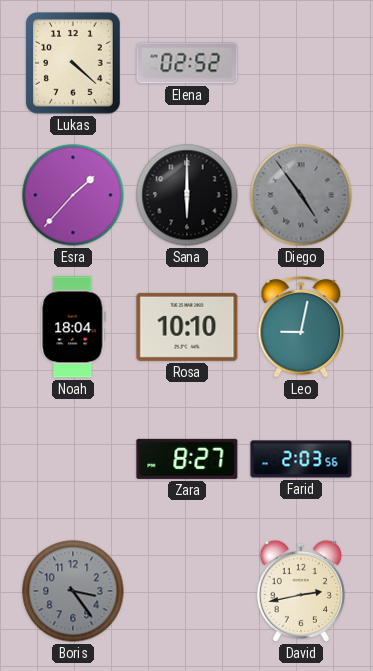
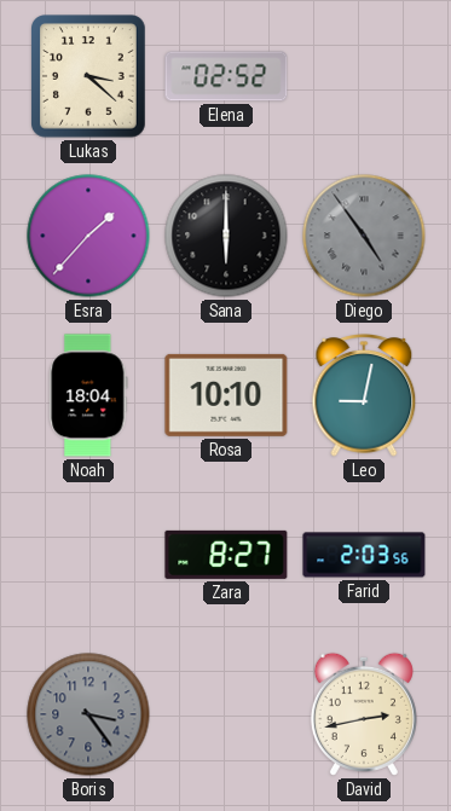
Lukas: 4:22 -> 3:22 (89, 76)
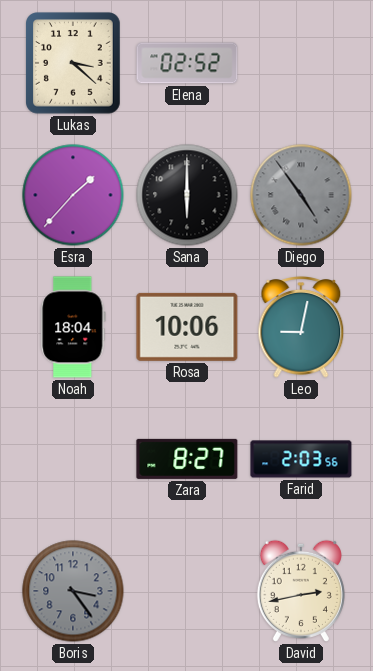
Rosa: 10:10 -> 10:06 (187, 327)
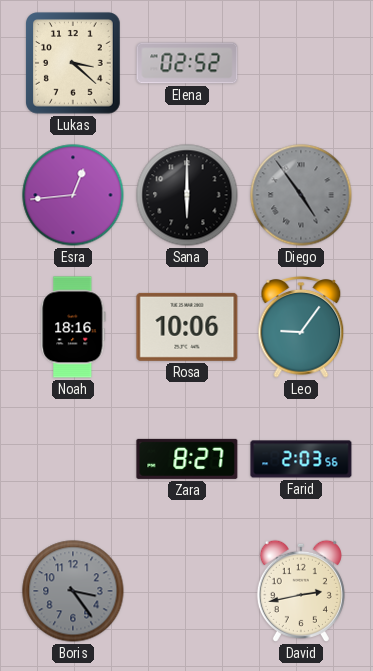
Esra: 1:37 -> 12:44 (73, 195)
Noah: 18:04 -> 18:16 (73, 327)
Leo: 9:02 -> 9:06 (301, 327)
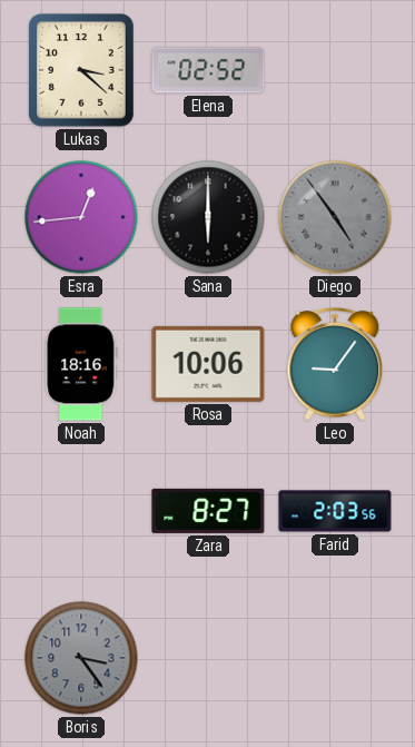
David: 2:43 -> none (301, 591)
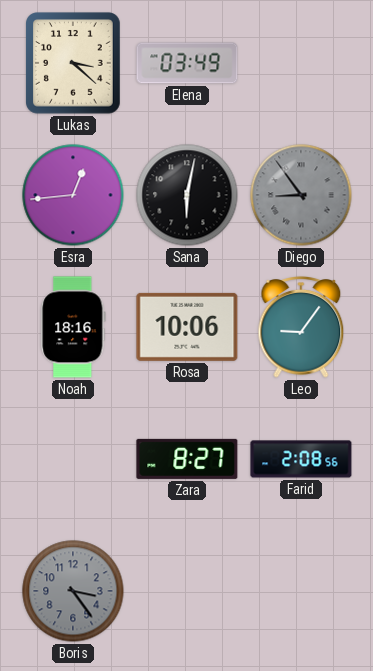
Elena: 02:52 -> 03:49 (187, 63)
Sana: 6:00 -> 6:02 (187, 195)
Diego: 4:54 -> 8:54 (301, 195)
Farid: 2:03 -> 2:08 (301, 459)
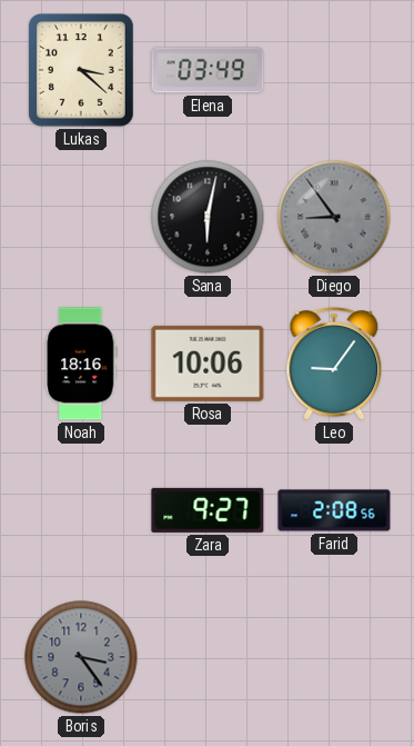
Esra: 12:44 -> none (73, 195)
Zara: 8:27 -> 9:27 (208, 510)
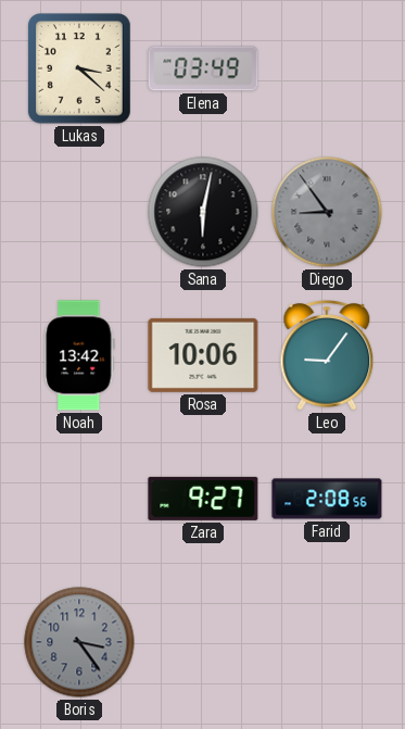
Noah: 18:16 -> 13:42 (79, 355)
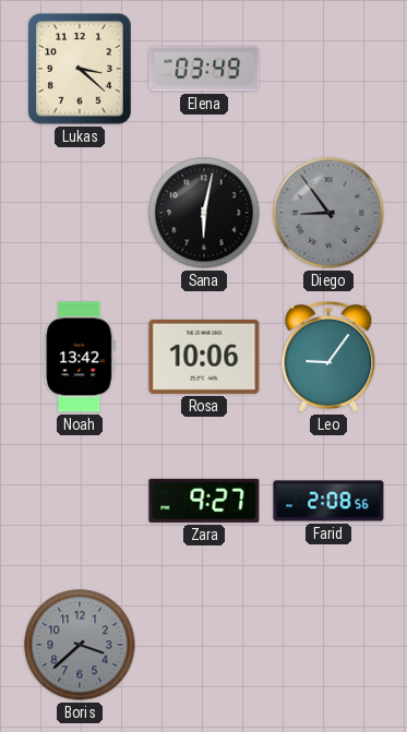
Boris: 3:24 -> 3:38 (80, 645)
